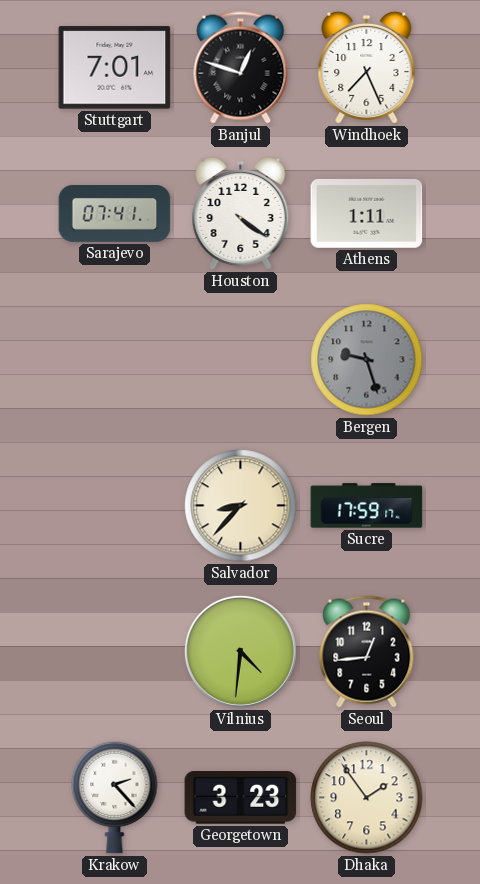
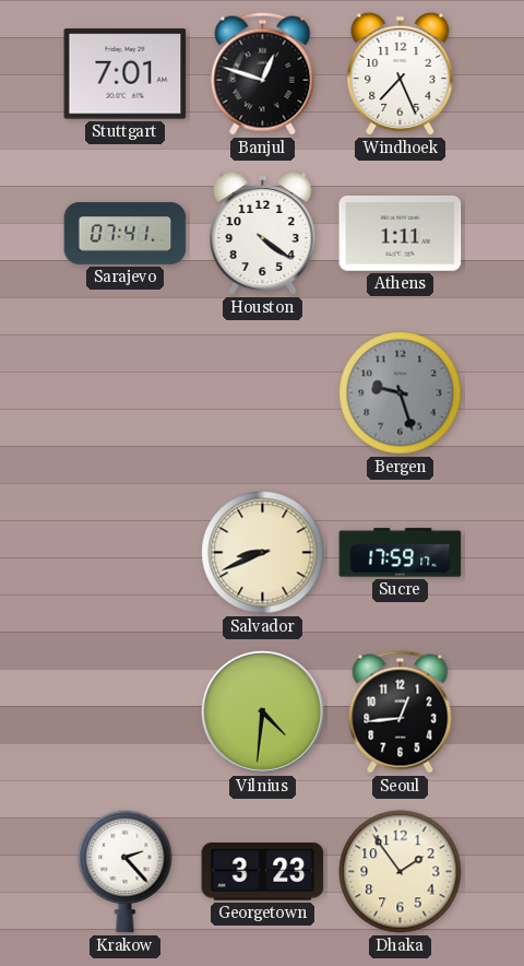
Salvador: 8:37 -> 8:41 (263, 553)
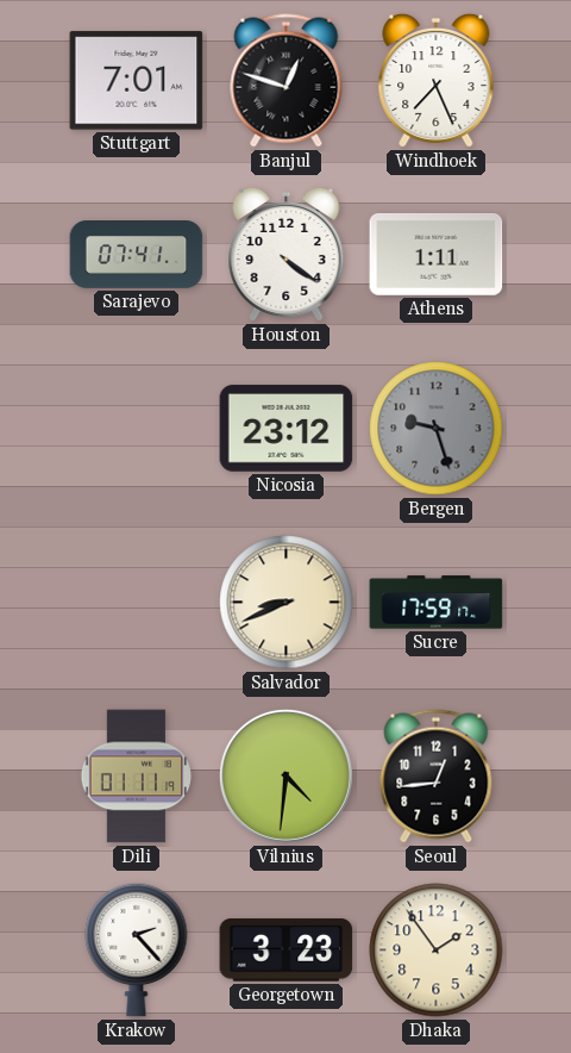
Nicosia: none -> 23:12 (287, 429)
Dili: none -> 01:11 (137, 777)
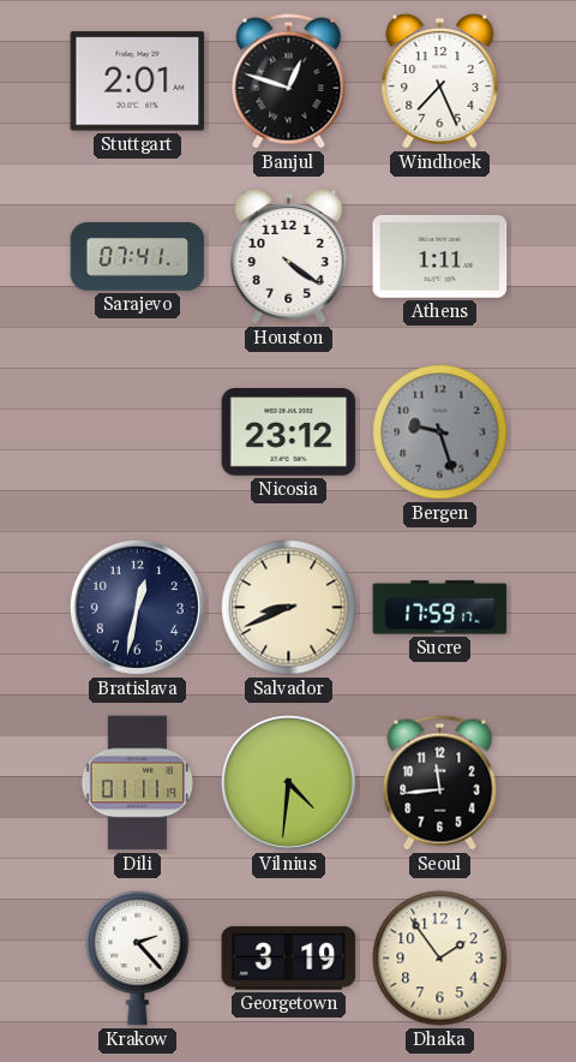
Stuttgart: 7:01 -> 2:01 (138, 82)
Bratislava: none -> 12:32 (137, 607)
Seoul: 12:44 -> 11:44 (440, 783)
Georgetown: 3:23 -> 3:19 (289, 959)
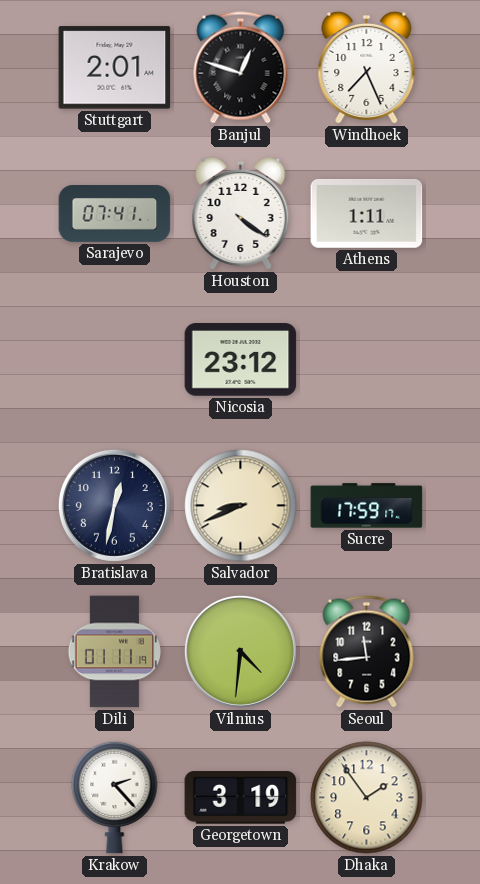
Bergen: 9:27 -> none (440, 432)
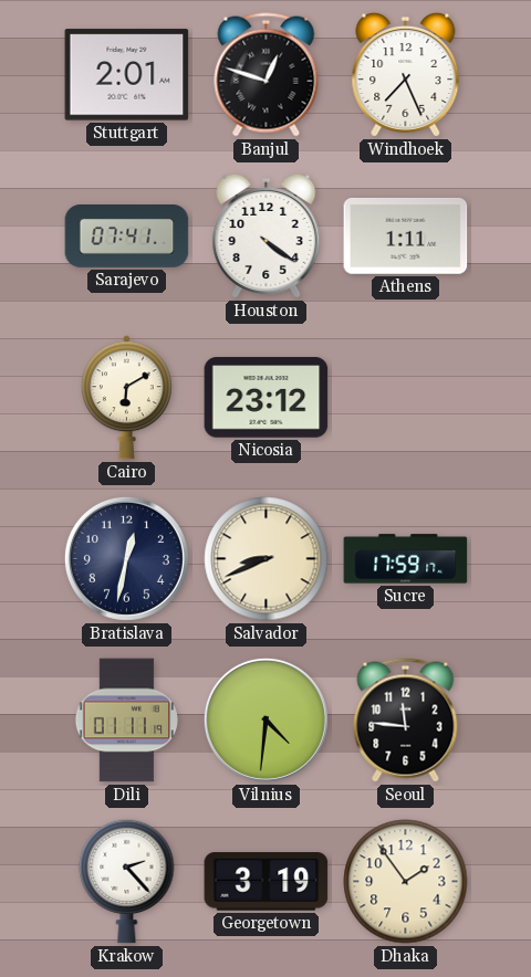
Cairo: none -> 6:10 (126, 398)
Seoul: 11:44 -> 11:46 (406, 721)
